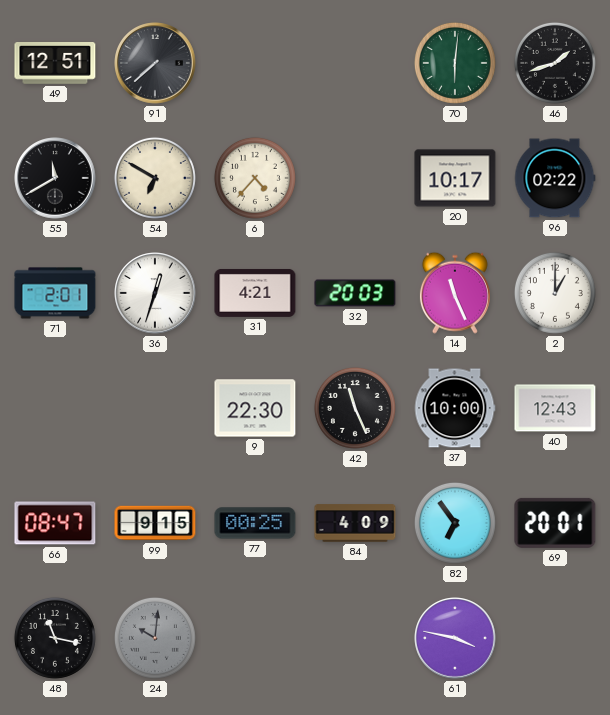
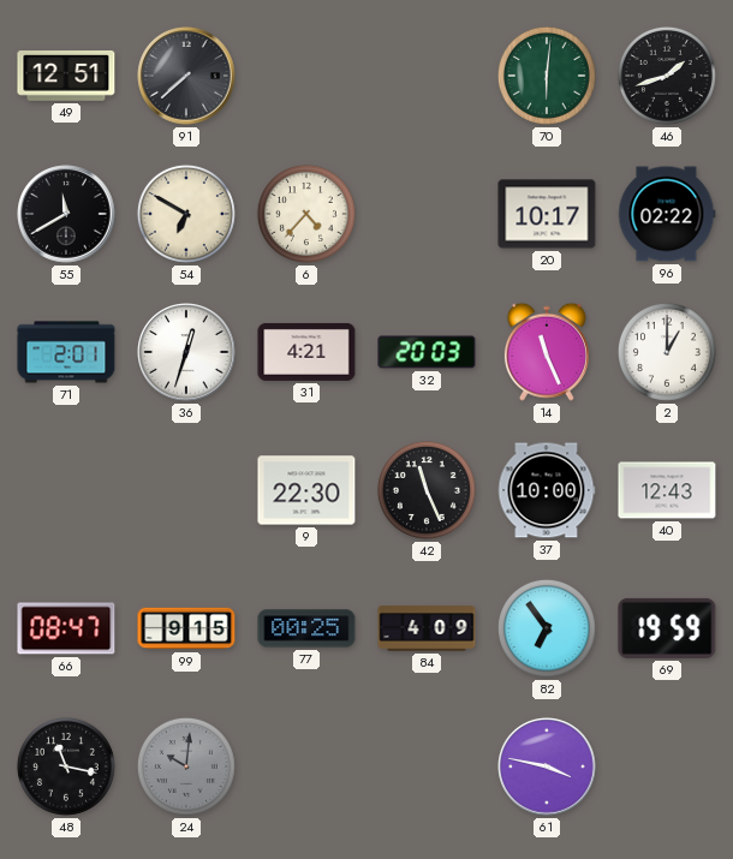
69: 20:01 -> 19:59 (667, 628)
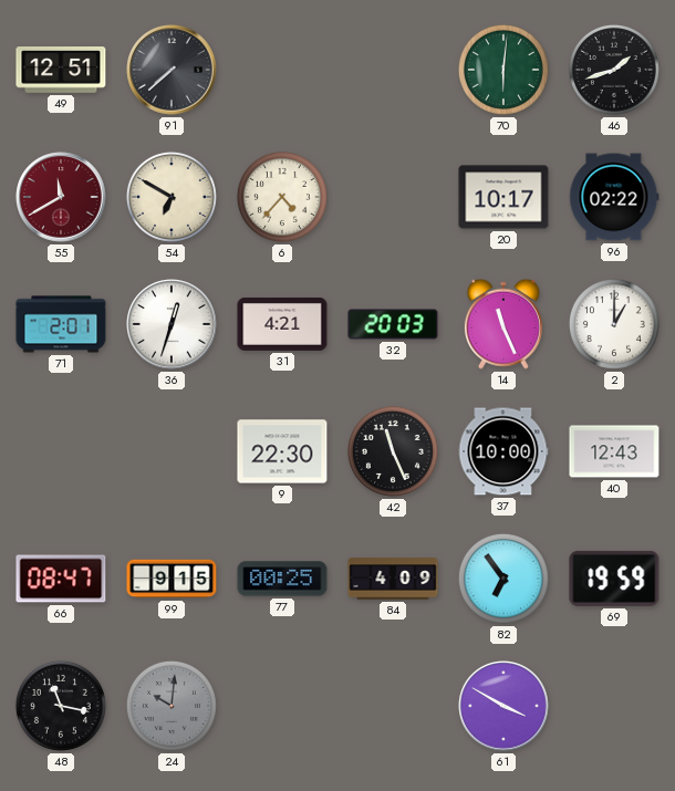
55 dial: black -> burgundy (61, 197)
61: 3:47 -> 3:50 (503, 706)
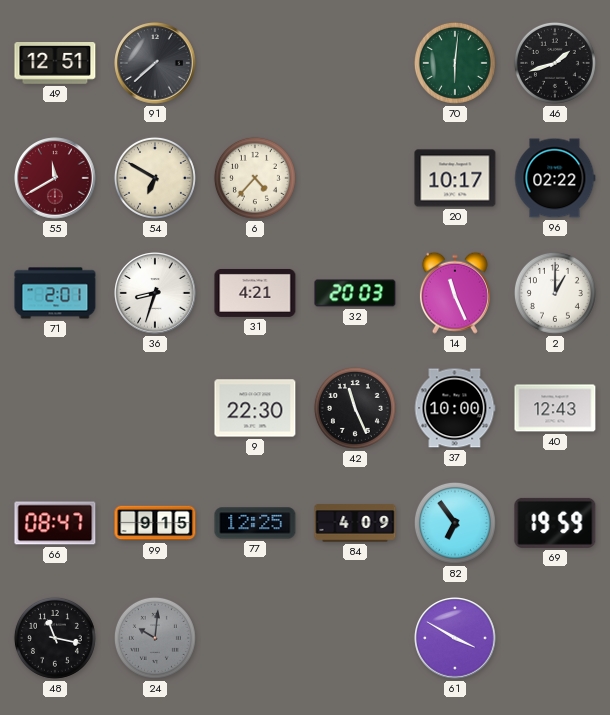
36: 12:33 -> 8:33 (155, 293)
77: 00:25 -> 12:25 (255, 523)
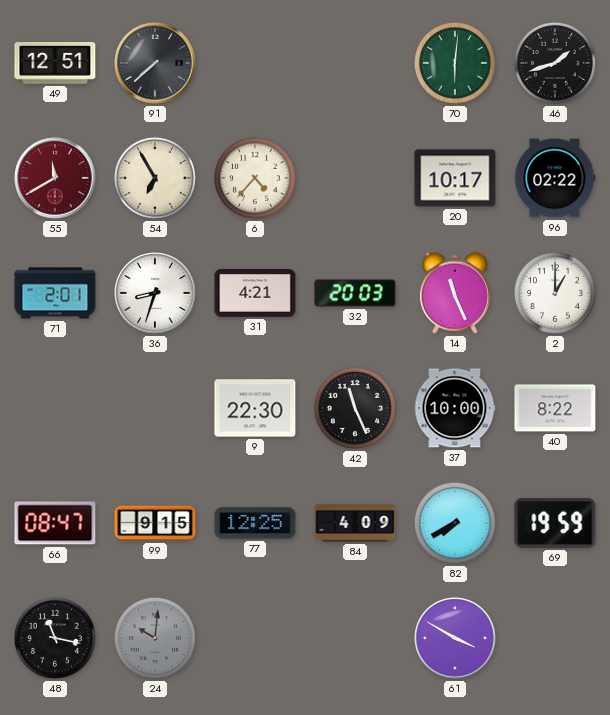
54: 6:50 -> 6:55 (155, 178)
40: 12:43 -> 8:22 (555, 408)
82: 6:54 -> 7:40 (455, 523)
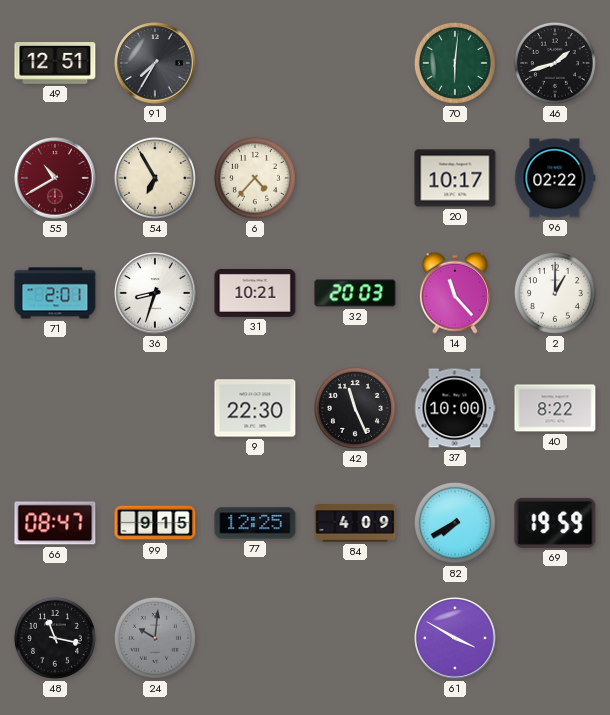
91: 7:38 -> 7:35 (155, 63)
55: 11:40 -> 10:40 (55, 178)
31: 4:21 -> 10:21 (255, 293)
14: 11:26 -> 11:23 (455, 293)
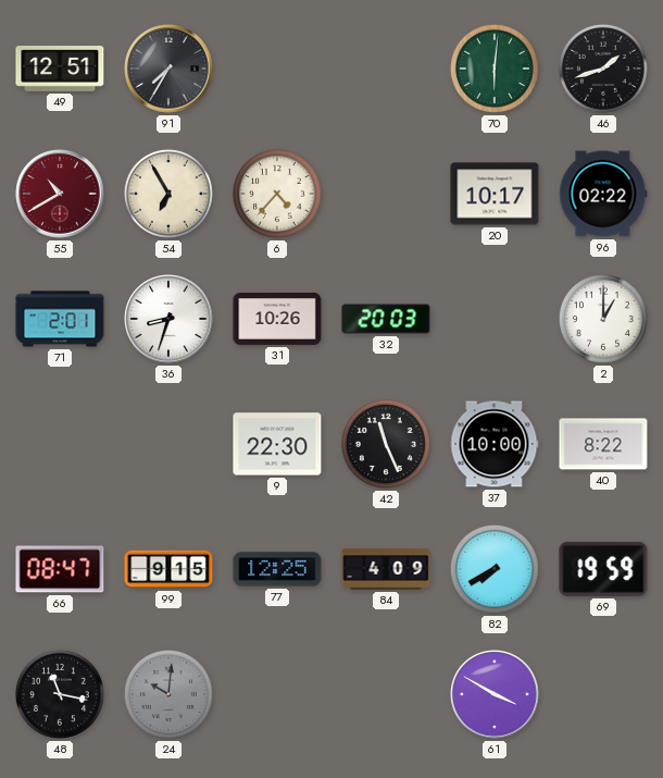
31: 10:21 -> 10:26 (277, 319)
14: 11:23 -> none (455, 293)
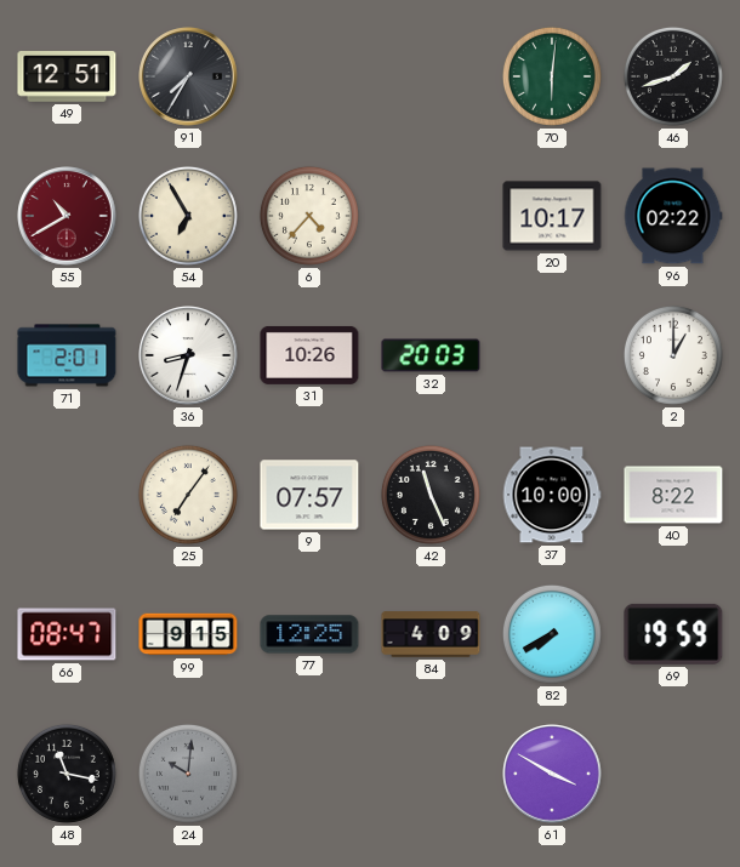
25: none -> 7:06 (188, 495)
9: 22:30 -> 07:57 (309, 495)
